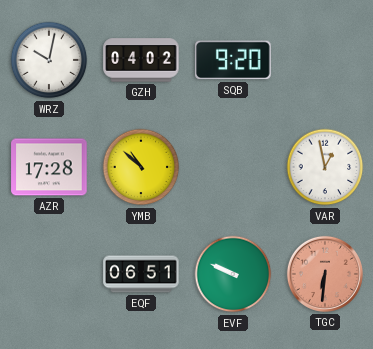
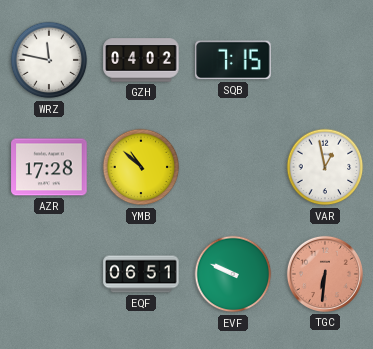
WRZ: 10:02 -> 11:47 (49, 60)
SQB: 9:20 -> 7:15 (233, 60)
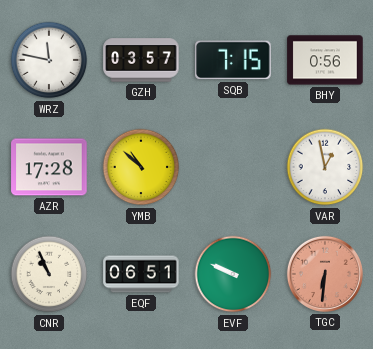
GZH: 04:02 -> 03:57 (141, 60)
BHY: none -> 0:56 (325, 60)
CNR: none -> 10:56 (49, 274)
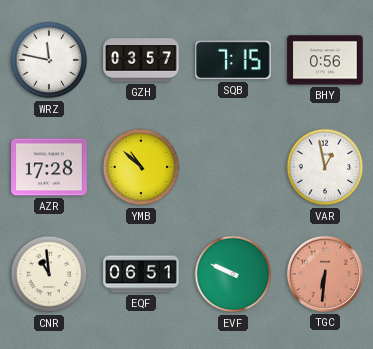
CNR: 10:56 -> 10:59 (49, 274)
